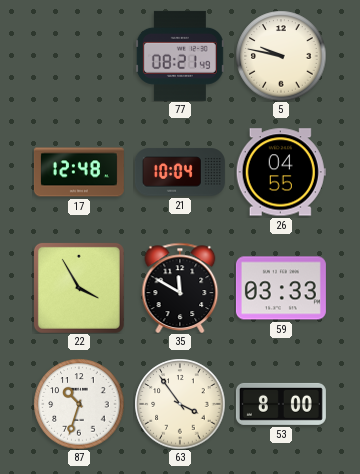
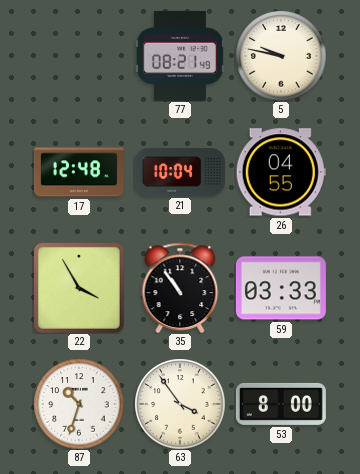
35: 11:50 -> 10:54 (180, 288)
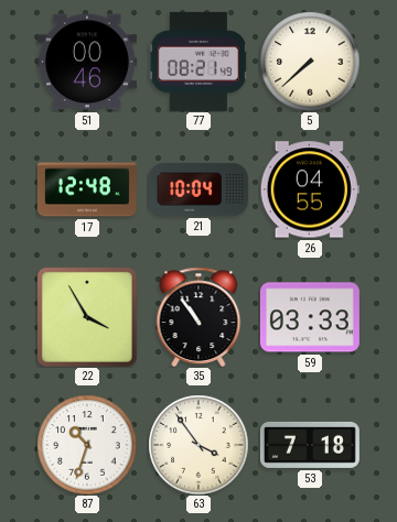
51: none -> 00:46 (87, 62)
5: 9:47 -> 7:38 (310, 62)
53: 8:00 -> 7:18 (310, 445)
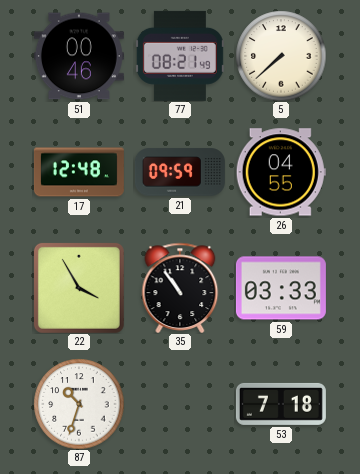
21: 10:04 -> 09:59 (180, 172)
63: 3:54 -> none (198, 445)
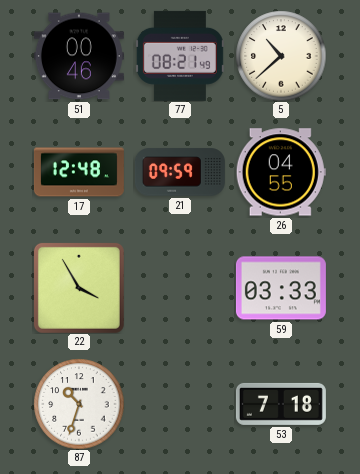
5: 7:38 -> 10:38 (281, 56)
35: 10:54 -> none (180, 288)
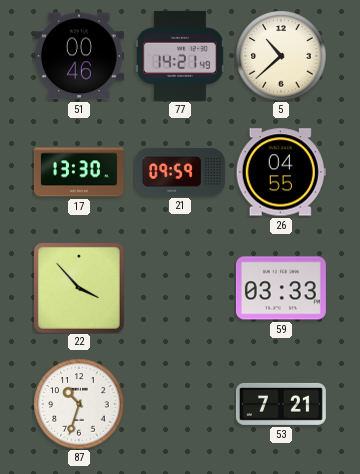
77: 08:21 -> 14:21 (180, 56)
17: 12:48 -> 13:30 (79, 172)
22: 3:55 -> 3:53 (79, 288)
53: 7:18 -> 7:21 (281, 404)
